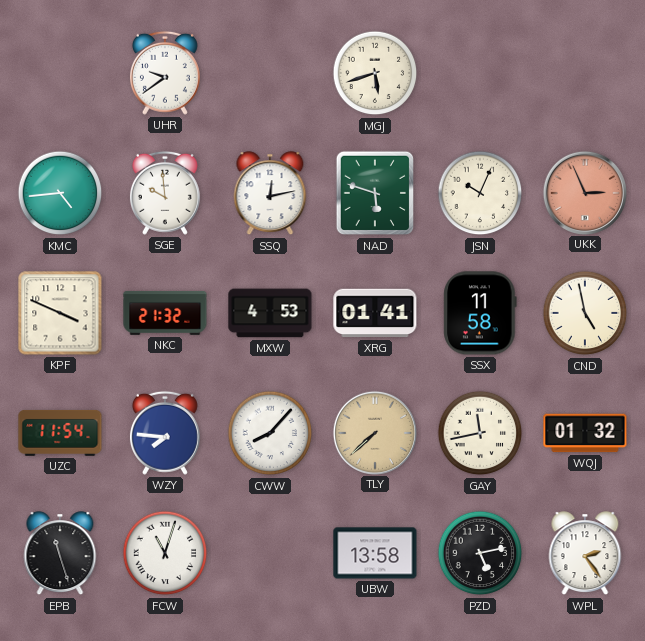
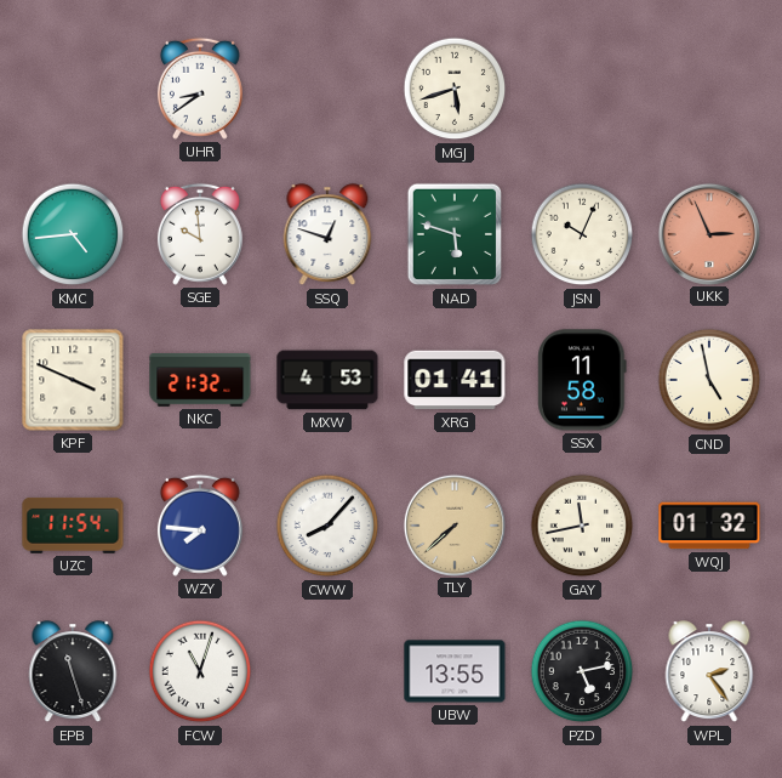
UHR: 9:39 -> 8:39 (200, 89)
SSQ: 12:13 -> 12:48 (327, 235)
UBW: 13:58 -> 13:55 (455, 671)
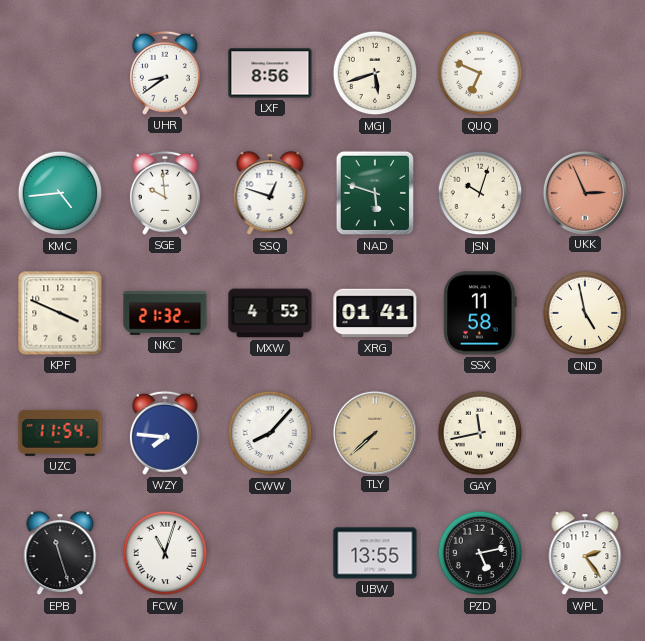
LXF: none -> 8:56 (270, 73)
QUQ: none -> 6:49 (480, 73)
JSN: 10:04 -> 10:03 (480, 193)
WQJ: 01:32 -> none (709, 526)
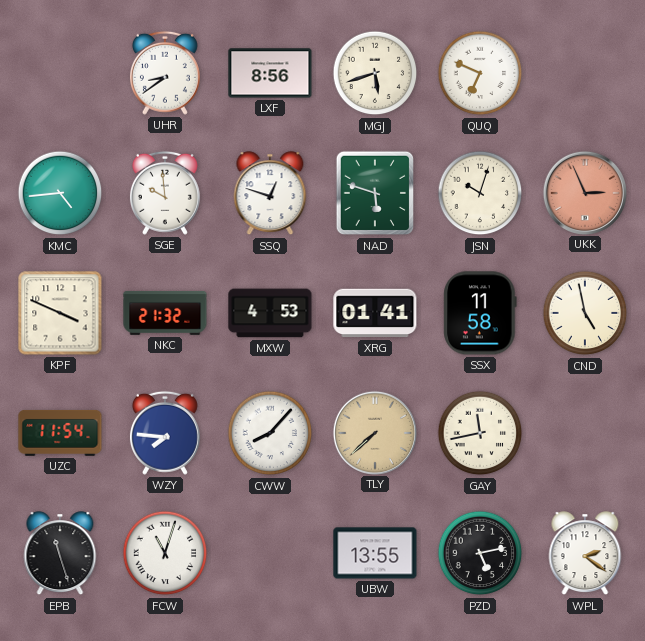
WPL: 2:24 -> 2:21 (585, 554)
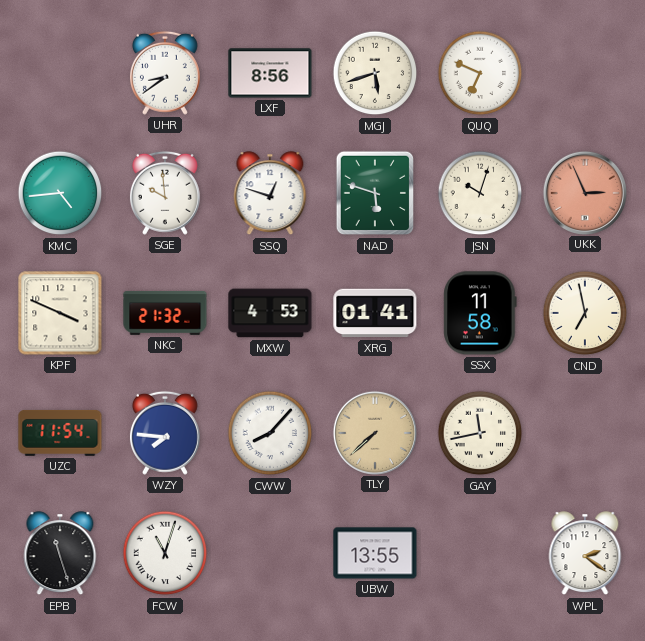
CND: 4:58 -> 6:58 (585, 313)
PZD: 5:13 -> none (480, 553)
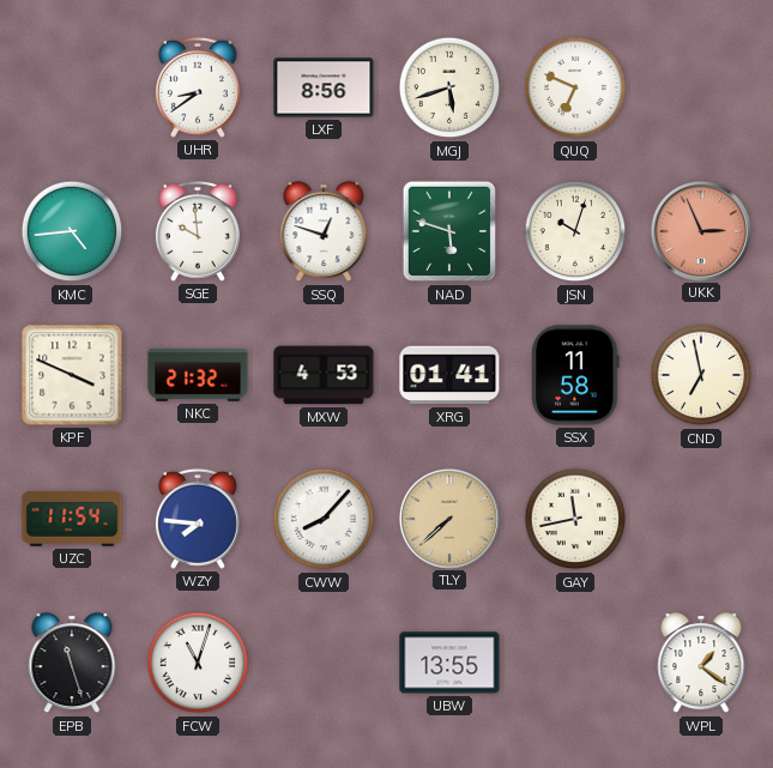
WPL: 2:21 -> 1:21 (701, 664)
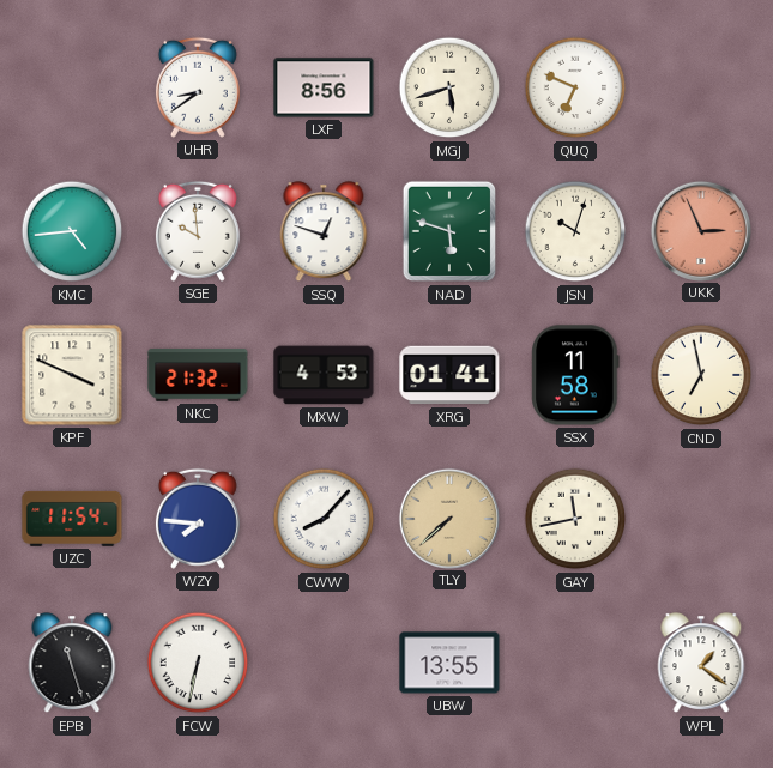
FCW: 11:03 -> 6:32 (198, 663)
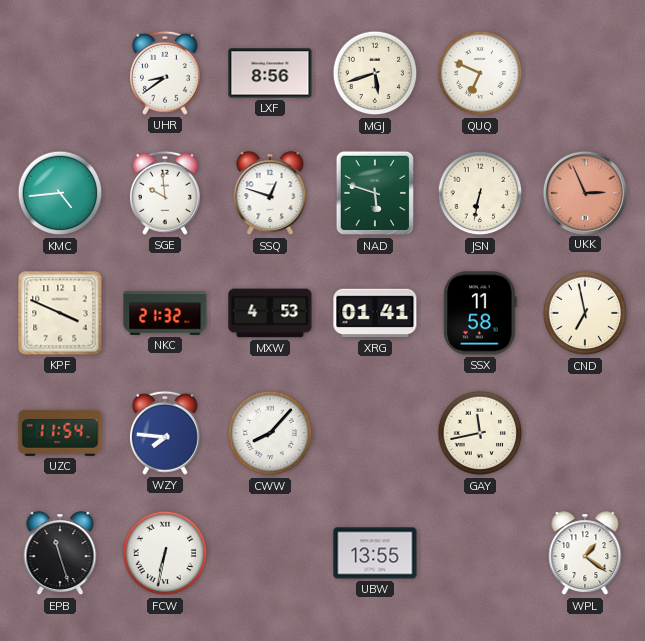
JSN: 10:03 -> 6:32 (480, 193)
TLY: 7:38 -> none (448, 518)
